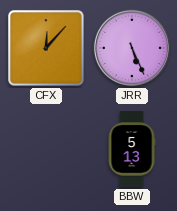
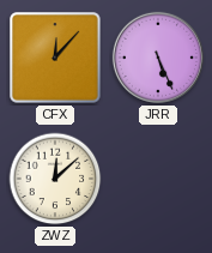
ZWZ: none -> 12:08 (55, 179)
BBW: 5:13 -> none (132, 149)
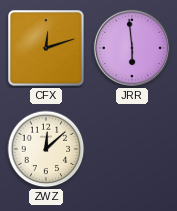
CFX: 12:07 -> 12:12 (46, 48)
JRR: 5:26 -> 5:59 (132, 48)
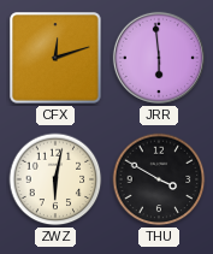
ZWZ: 12:08 -> 6:02 (55, 179)
THU: none -> 3:50 (159, 179)
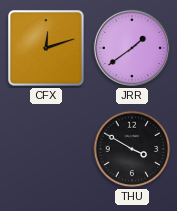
JRR: 5:59 -> 1:39 (132, 48)
ZWZ: 6:02 -> none (55, 179)
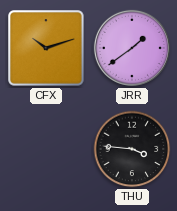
CFX: 12:12 -> 10:12 (46, 48)
THU: 3:50 -> 3:46 (132, 149)
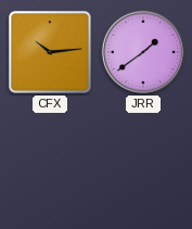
CFX: 10:12 -> 10:14 (50, 52)
THU: 3:46 -> none (132, 149)
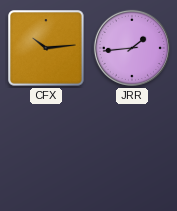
JRR: 1:39 -> 1:44 (132, 48)
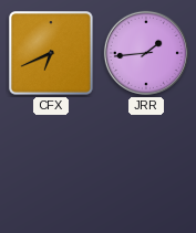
CFX: 10:14 -> 6:41 (51, 53)
